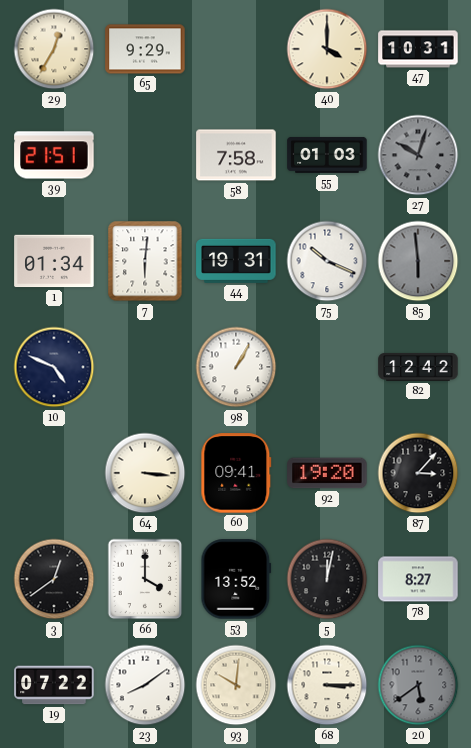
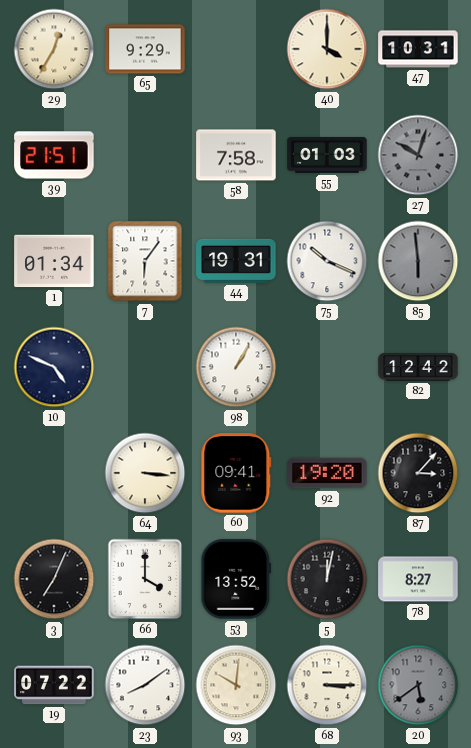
7: 6:01 -> 6:06 (145, 261)
3: 12:39 -> 7:04 (54, 579)
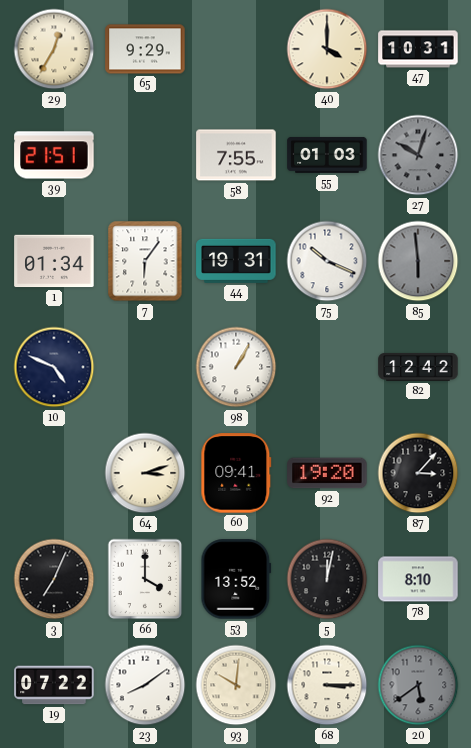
58: 7:58 -> 7:55 (236, 155)
64: 3:16 -> 3:12 (145, 473)
78: 8:27 -> 8:10 (418, 579)
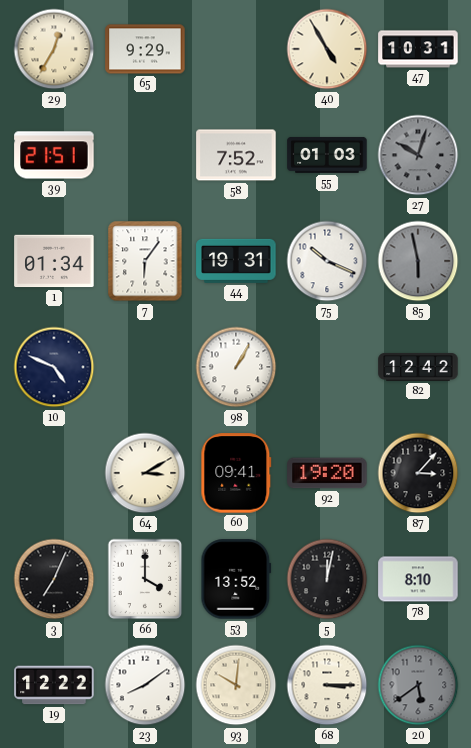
40: 4:00 -> 4:55 (327, 49)
58: 7:55 -> 7:52 (236, 155)
85: 5:59 -> 5:58 (418, 261)
64: 3:12 -> 3:10 (145, 473)
19: 07:22 -> 12:22 (54, 685)
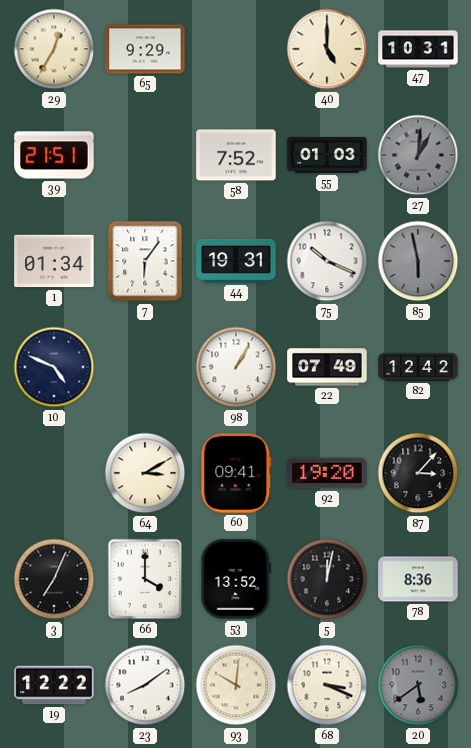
40: 4:55 -> 5:00 (327, 49)
27: 10:03 -> 1:01 (418, 155)
22: none -> 07:49 (327, 367)
78: 8:10 -> 8:36 (418, 579)
68: 3:15 -> 3:19 (327, 685)
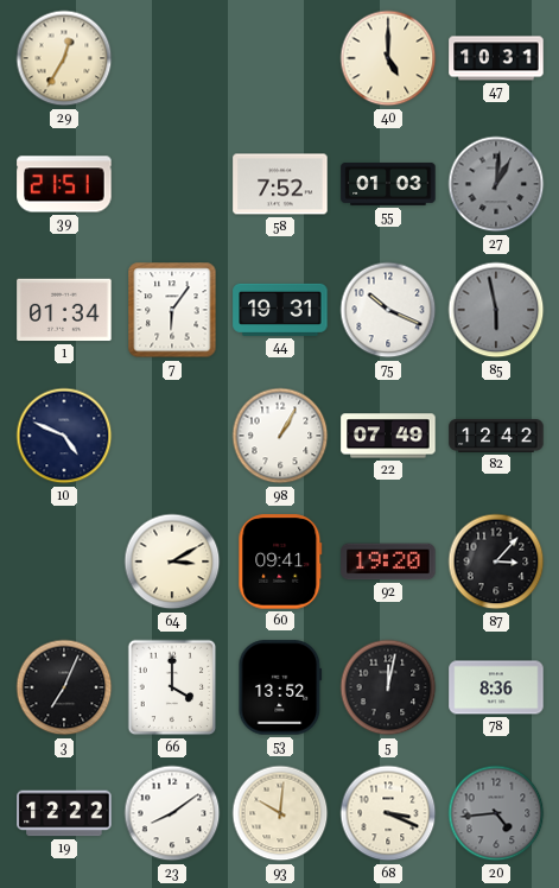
65: 9:29 -> none (145, 49)
20: 5:39 -> 4:44 (496, 813)
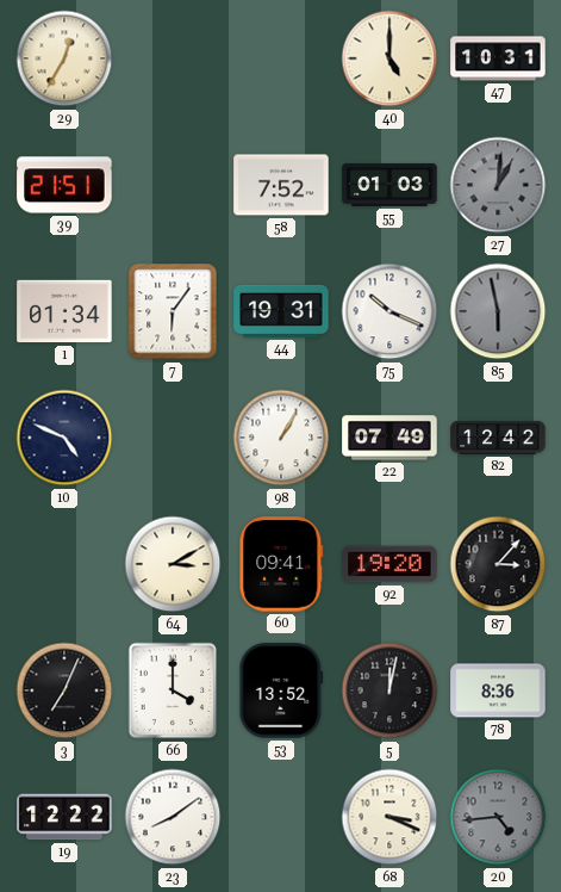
93: 10:01 -> none (280, 813)
